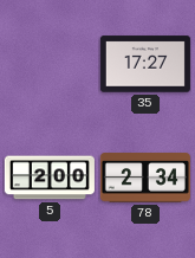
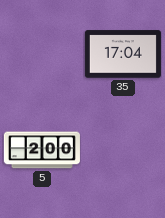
35: 17:27 -> 17:04 (123, 54)
78: 2:34 -> none (145, 178)
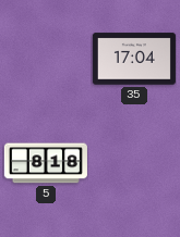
5: 2:00 -> 8:18 (46, 163)
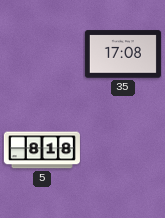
35: 17:04 -> 17:08 (123, 54)
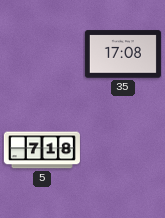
5: 8:18 -> 7:18 (42, 150)
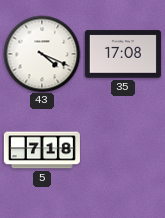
43: none -> 4:19 (42, 54)
